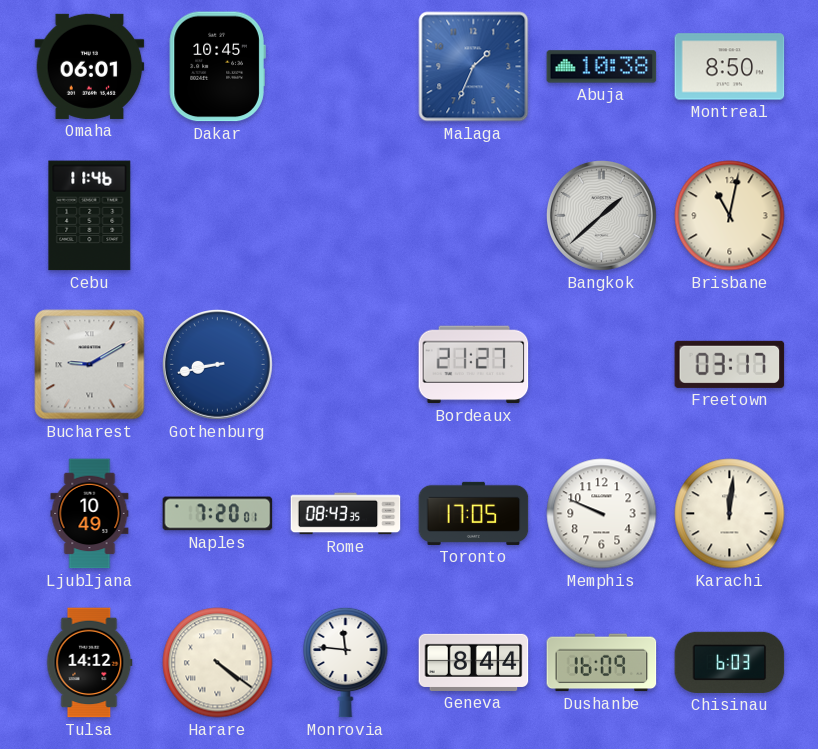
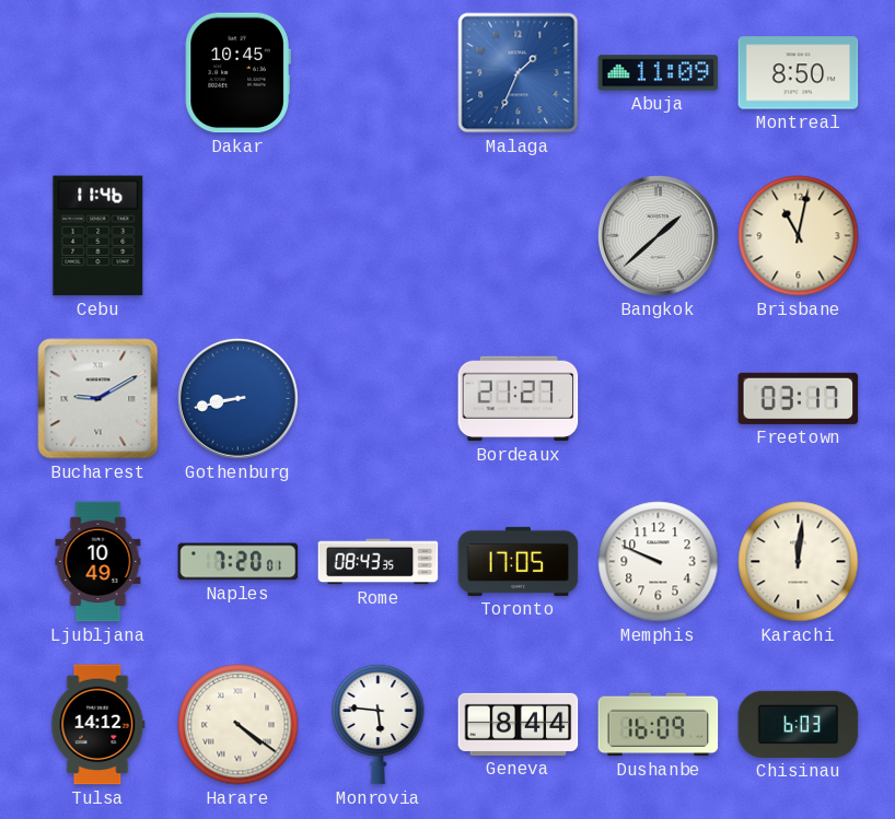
Omaha: 06:01 -> none (90, 66)
Abuja: 10:38 -> 11:09 (659, 73)
Monrovia: 11:46 -> 5:46 (379, 724)
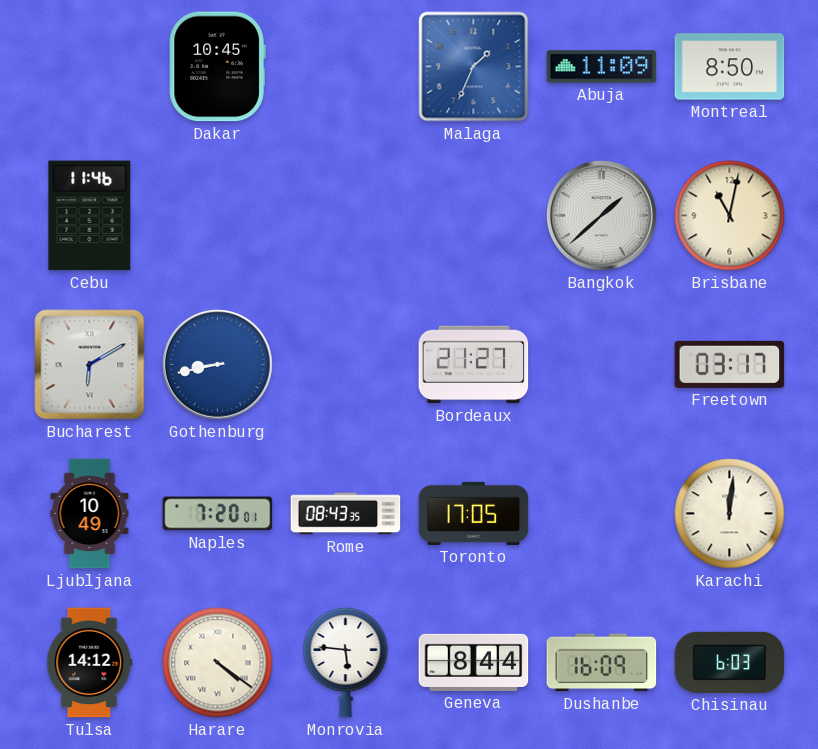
Bucharest: 9:10 -> 6:10 (90, 365)
Memphis: 9:49 -> none (659, 562)
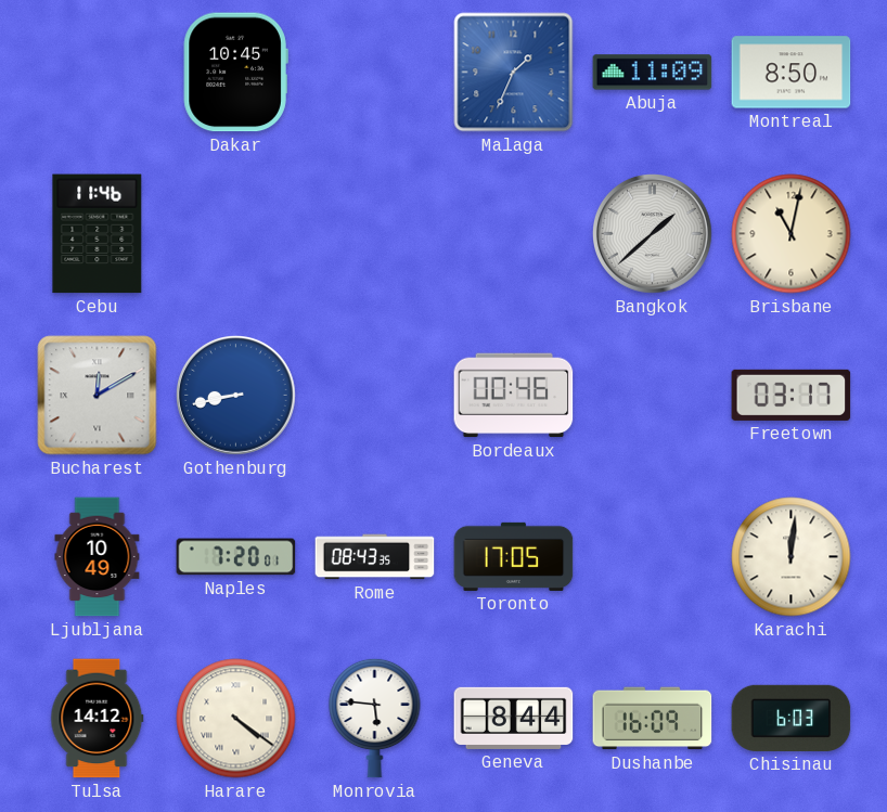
Bucharest: 6:10 -> 12:10 (98, 396)
Bordeaux: 21:27 -> 00:46 (514, 396)
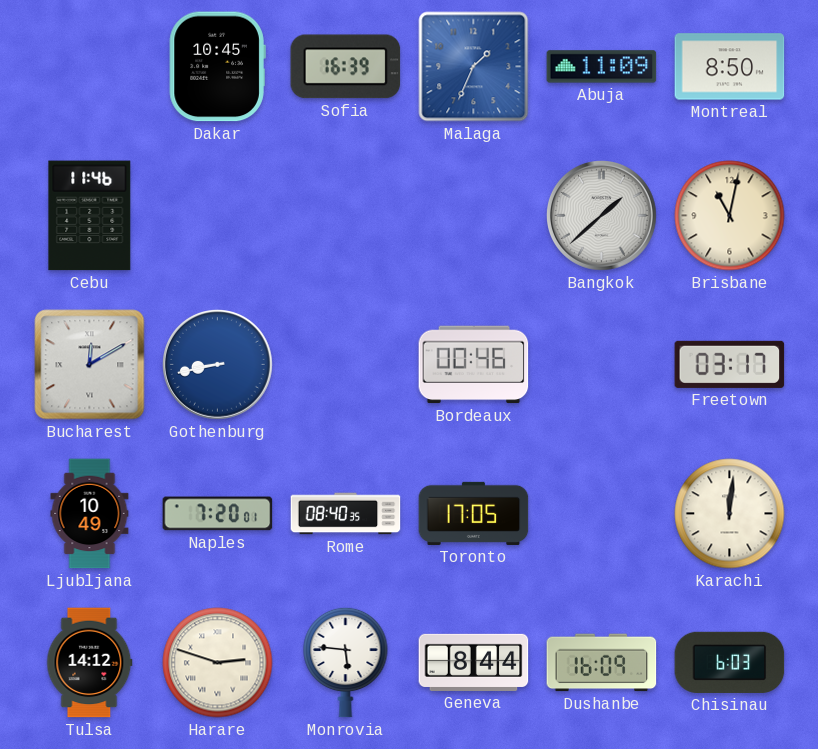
Sofia: none -> 16:39 (346, 67)
Rome: 08:43 -> 08:40 (346, 514)
Harare: 4:21 -> 2:48 (218, 663)
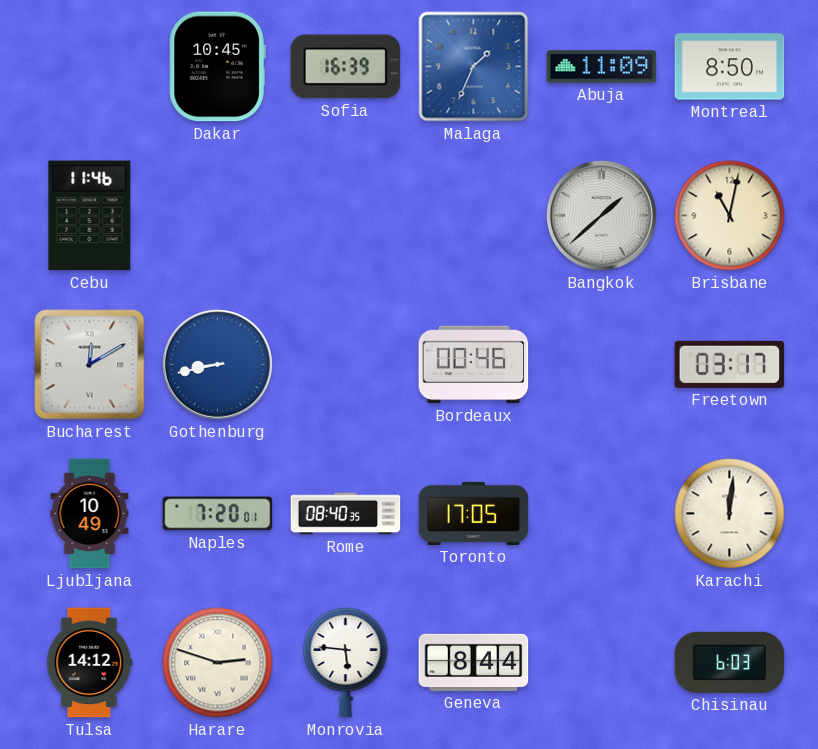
Dushanbe: 16:09 -> none (602, 663)
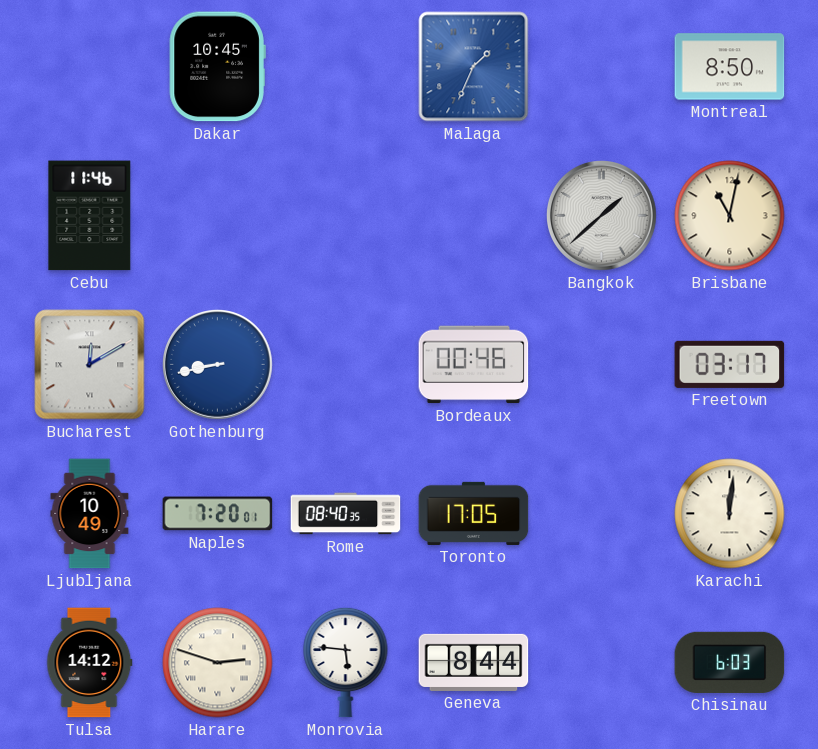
Sofia: 16:39 -> none (346, 67)
Abuja: 11:09 -> none (602, 67)
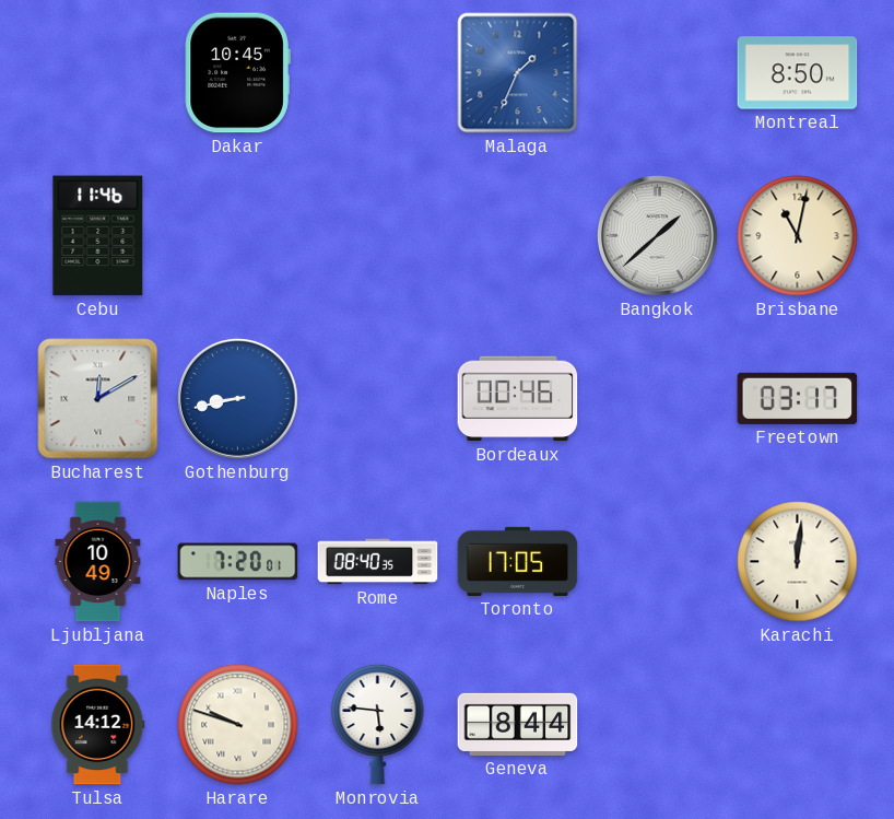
Harare: 2:48 -> 9:48 (238, 725)
Chisinau: 6:03 -> none (730, 662)
